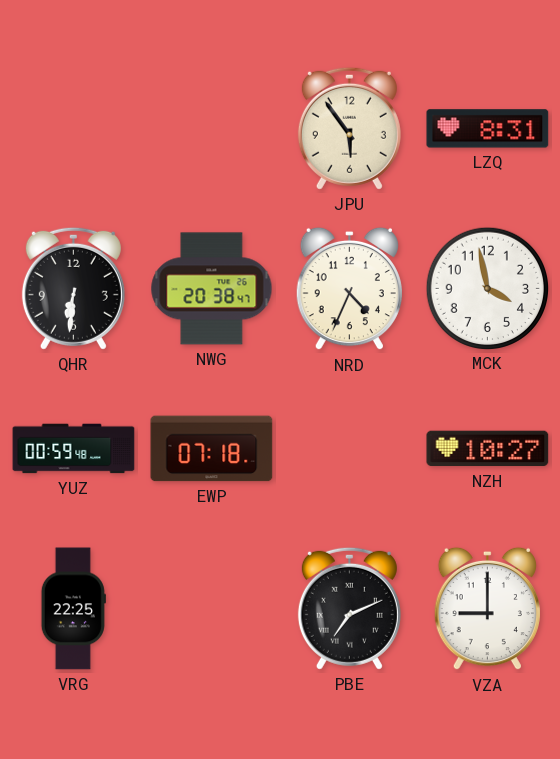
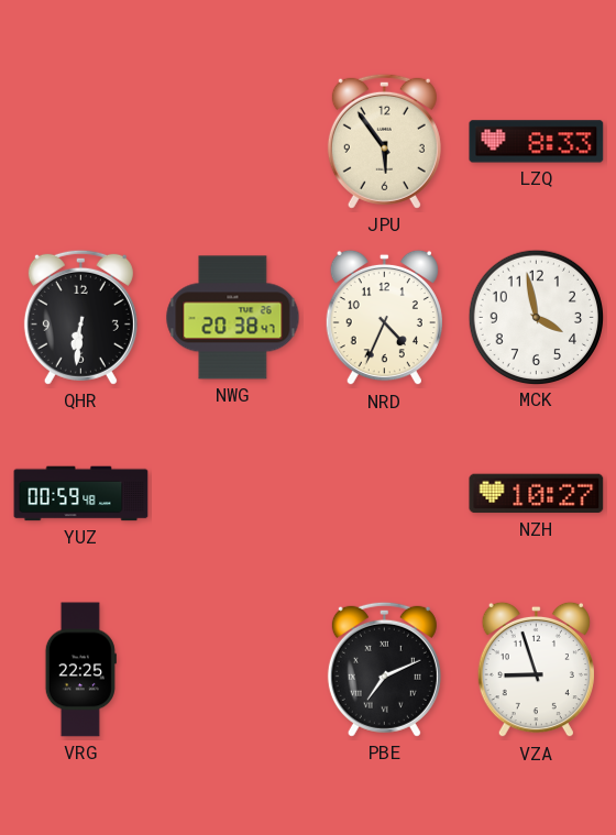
LZQ: 8:31 -> 8:33 (537, 142)
EWP: 07:18 -> none (212, 449)
VZA: 9:00 -> 8:57 (536, 670)
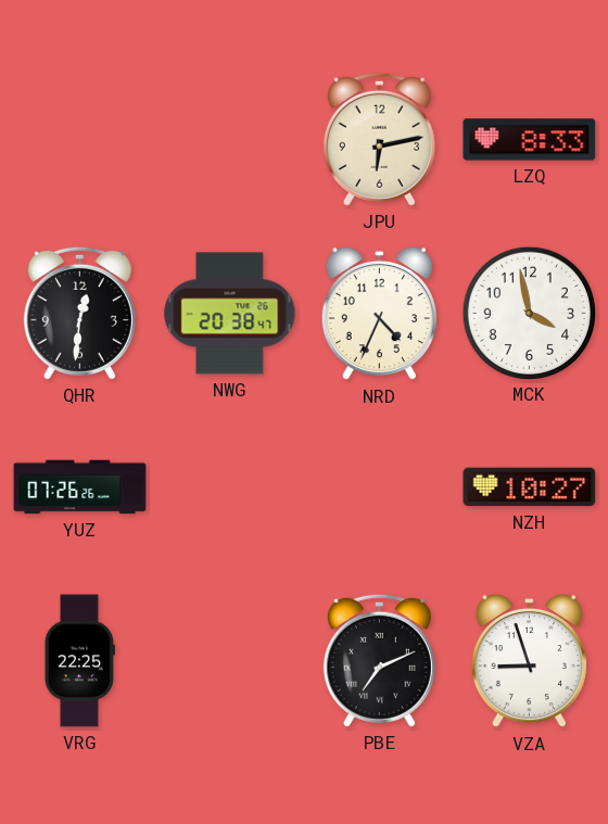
JPU: 5:54 -> 6:13 (379, 139)
QHR: 6:31 -> 12:31 (79, 313)
YUZ: 00:59 -> 07:26 (80, 487)
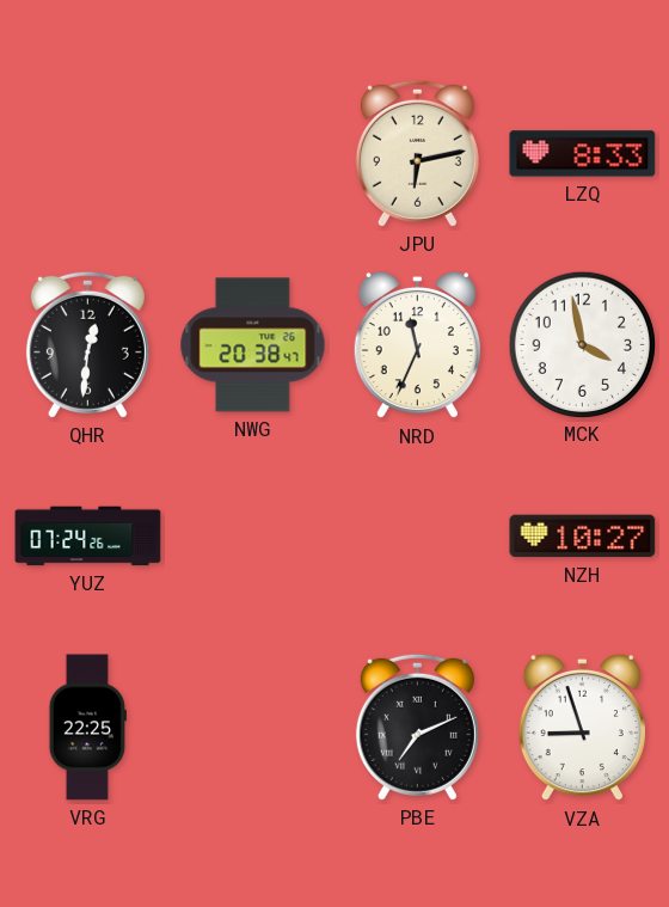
NRD: 4:34 -> 11:34 (417, 345)
YUZ: 07:26 -> 07:24 (88, 537)
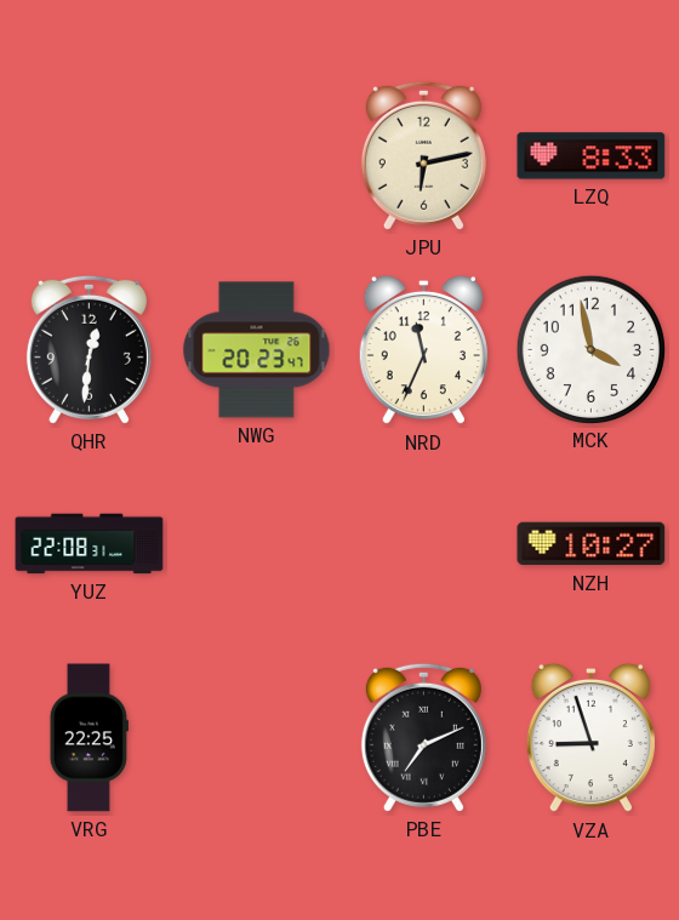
NWG: 20:38 -> 20:23 (257, 350)
YUZ: 07:24 -> 22:08 (90, 544)
